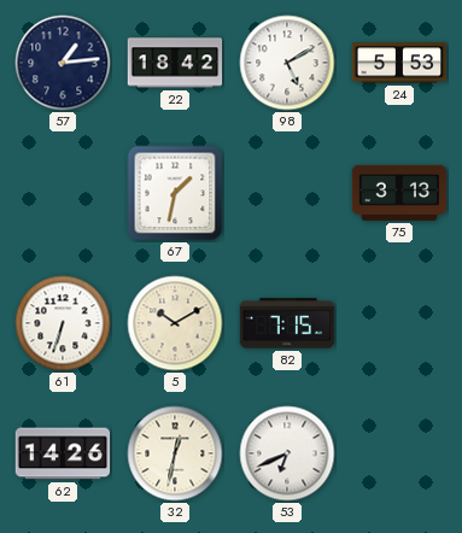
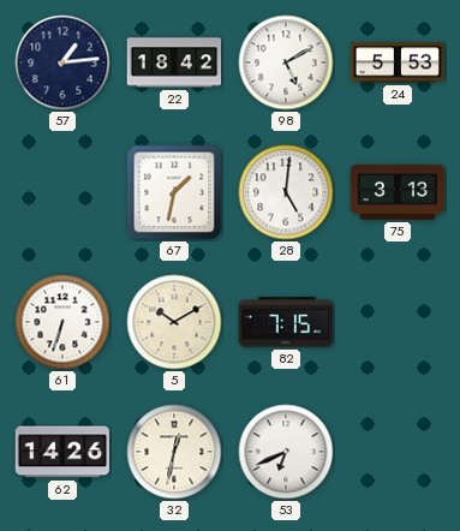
28: none -> 5:01 (286, 192)
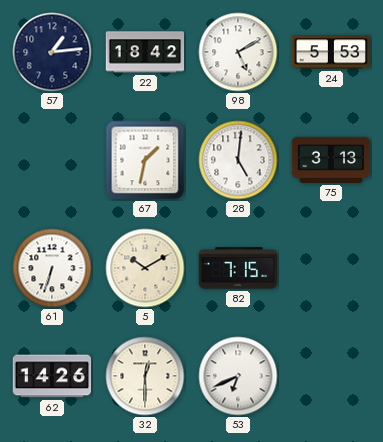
32: 12:32 -> 12:30 (145, 376)
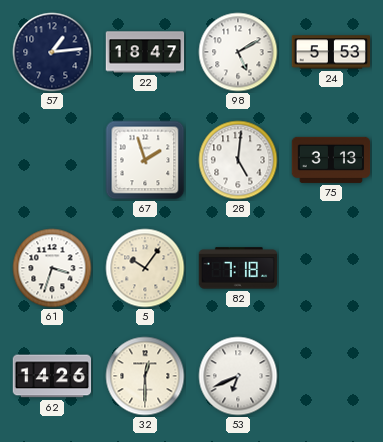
22: 18:42 -> 18:47 (145, 52)
67: 1:32 -> 1:57 (145, 160)
61: 6:33 -> 3:33 (52, 268)
5: 10:10 -> 10:06 (145, 268)
82: 7:15 -> 7:18 (238, 268)
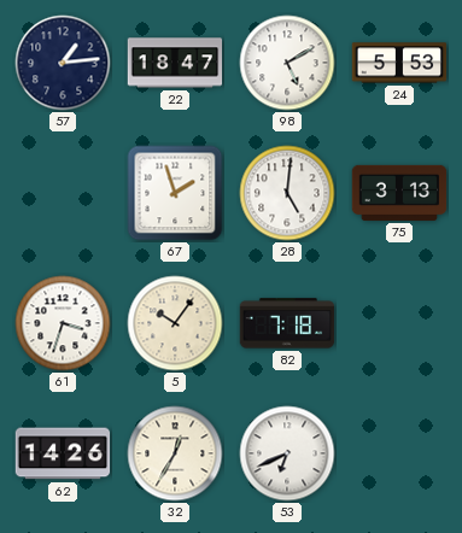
32: 12:30 -> 12:35 (175, 453)
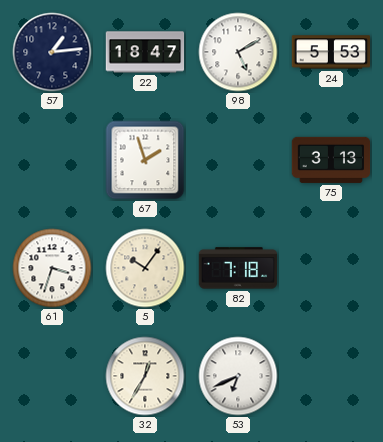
28: 5:01 -> none (287, 193)
62: 14:26 -> none (63, 453)
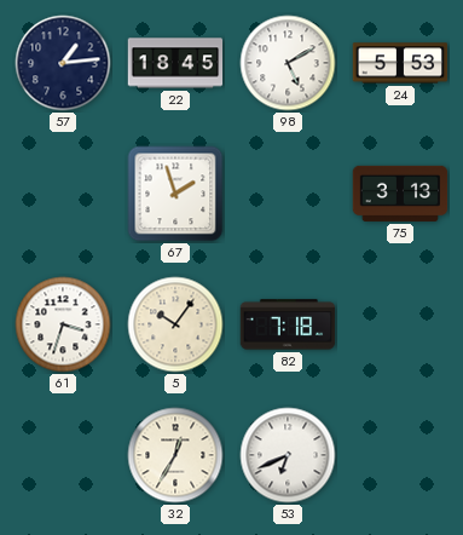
22: 18:47 -> 18:45 (175, 63)
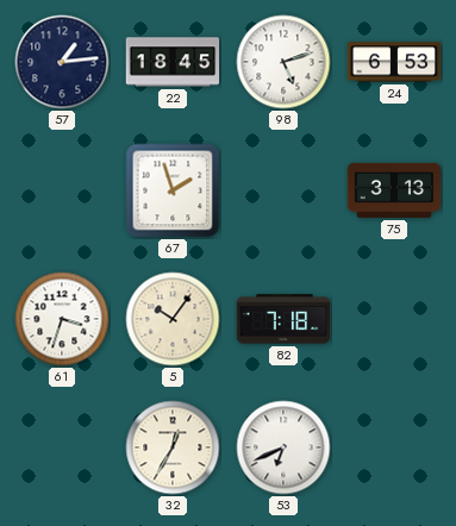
98: 5:10 -> 5:12 (283, 62)
24: 5:53 -> 6:53 (394, 62)
